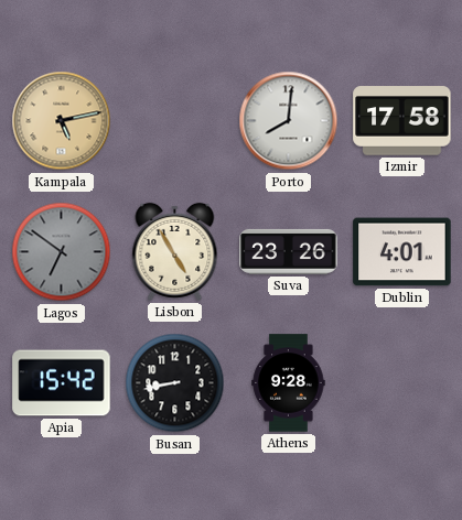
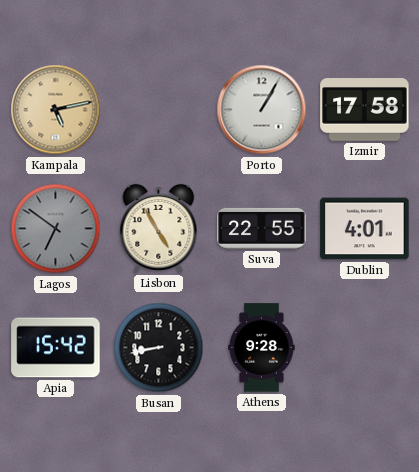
Porto: 8:01 -> 1:05 (262, 110)
Suva: 23:26 -> 22:55 (262, 228)
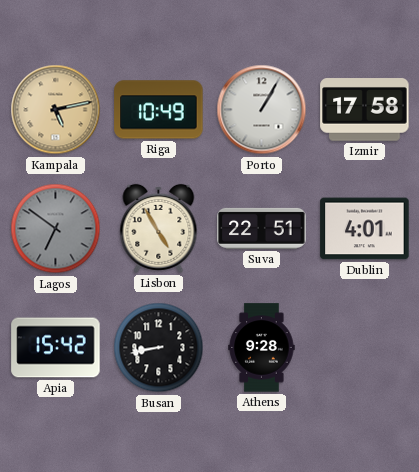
Riga: none -> 10:49 (159, 110)
Suva: 22:55 -> 22:51 (262, 228)
